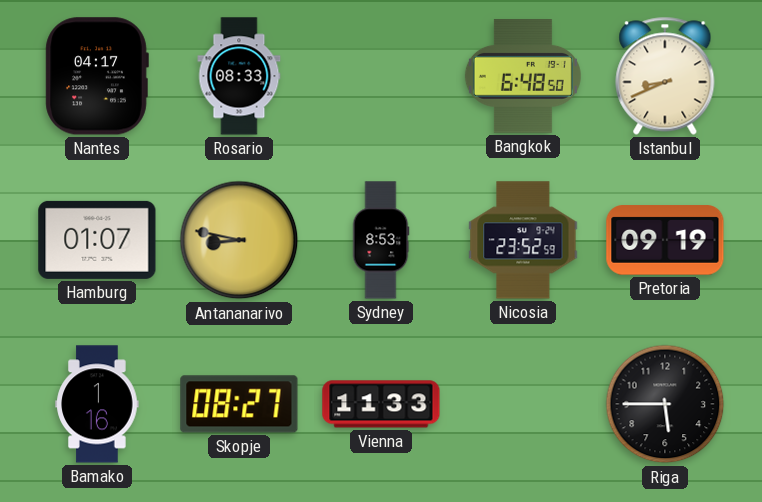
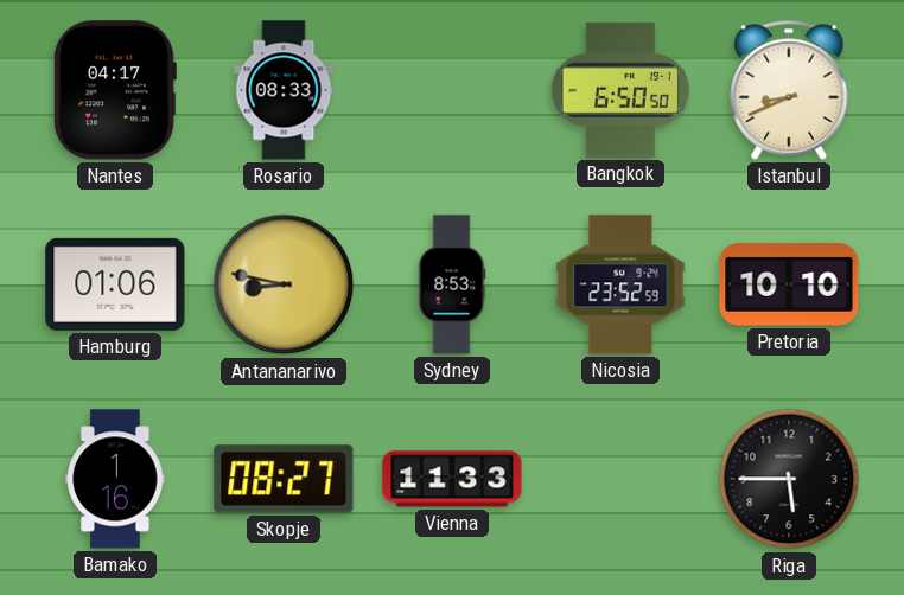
Bangkok: 6:48 -> 6:50 (620, 90)
Hamburg: 01:07 -> 01:06 (115, 284)
Pretoria: 09:19 -> 10:10 (789, 284)
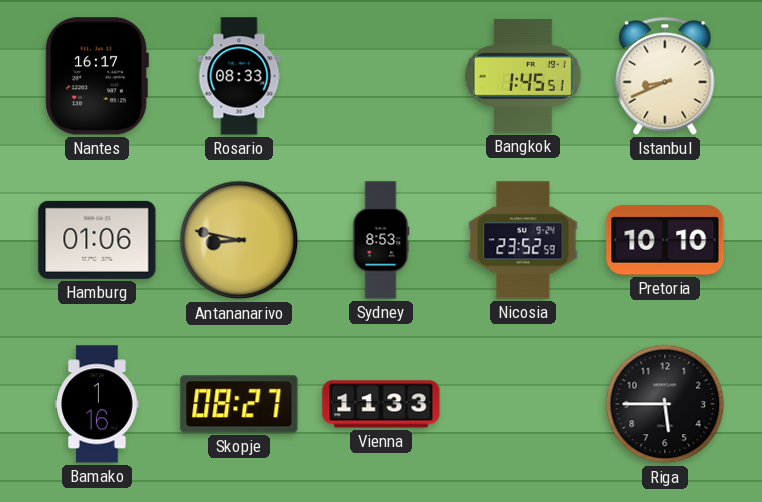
Nantes: 04:17 -> 16:17 (97, 76)
Bangkok: 6:50 -> 1:45 (523, 76)
